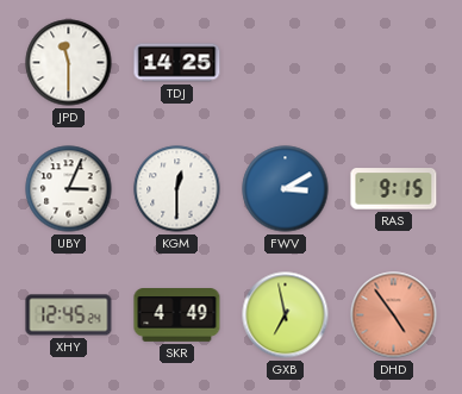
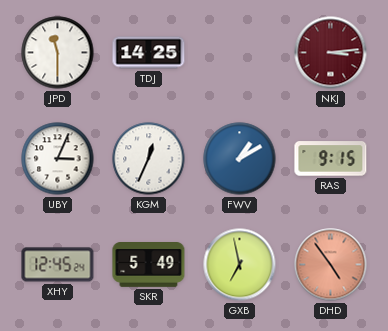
NKJ: none -> 3:14 (331, 53)
KGM: 12:30 -> 12:34 (149, 159)
FWV: 3:10 -> 1:10 (240, 159)
SKR: 4:49 -> 5:49 (149, 265)
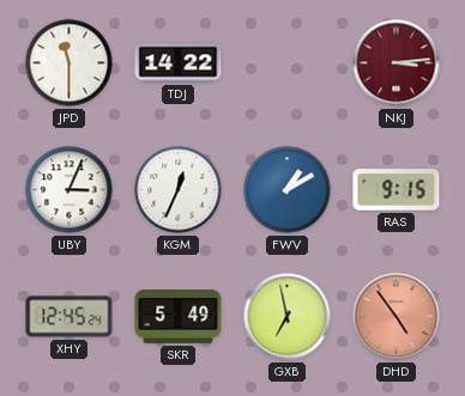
TDJ: 14:25 -> 14:22 (179, 63)
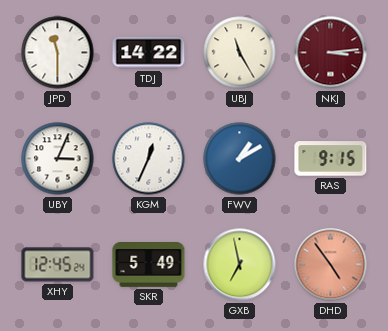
UBJ: none -> 11:25 (240, 53)
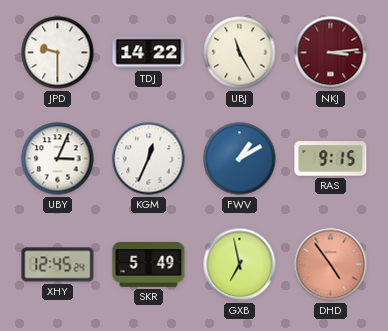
JPD: 11:30 -> 9:30 (58, 53)
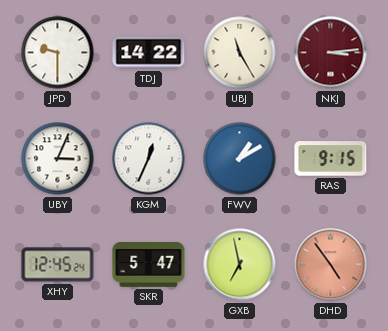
SKR: 5:49 -> 5:47 (149, 265)
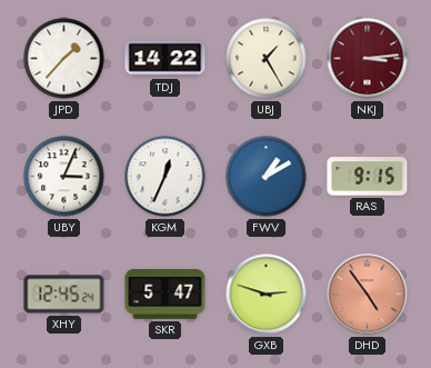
JPD: 9:30 -> 1:37 (64, 59)
UBJ: 11:25 -> 1:25 (267, 59)
GXB: 6:58 -> 2:48 (267, 295)
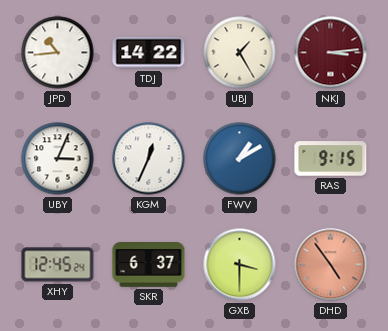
JPD: 1:37 -> 10:44 (58, 53)
SKR: 5:47 -> 6:37 (149, 265)
GXB: 2:48 -> 3:30 (240, 265)
